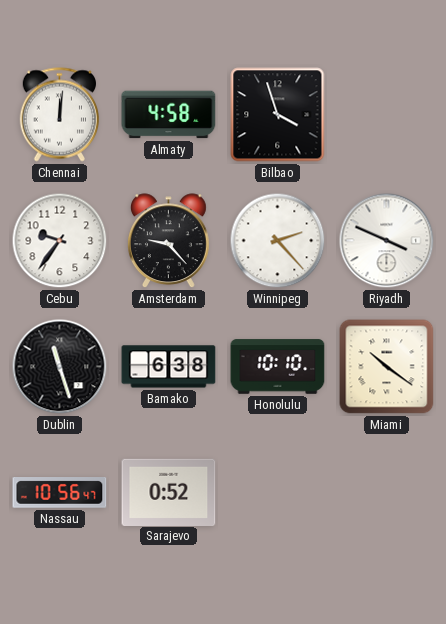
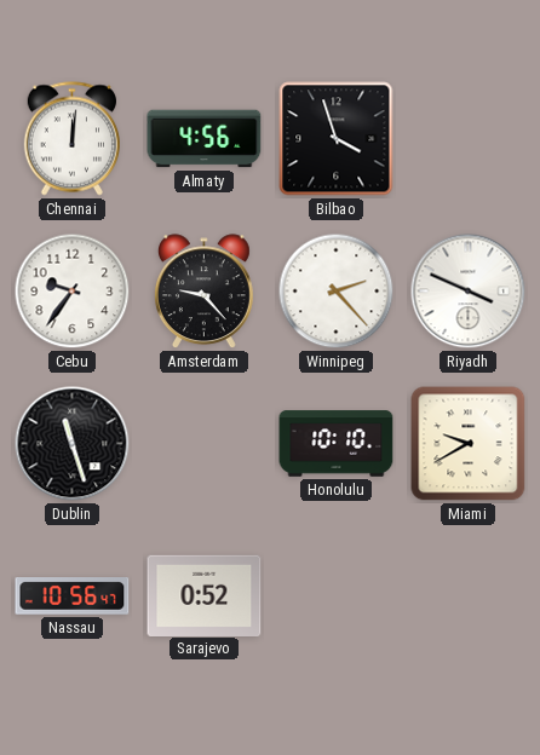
Almaty: 4:58 -> 4:56 (205, 139)
Bamako: 6:38 -> none (169, 367)
Miami: 10:21 -> 9:40 (469, 444)
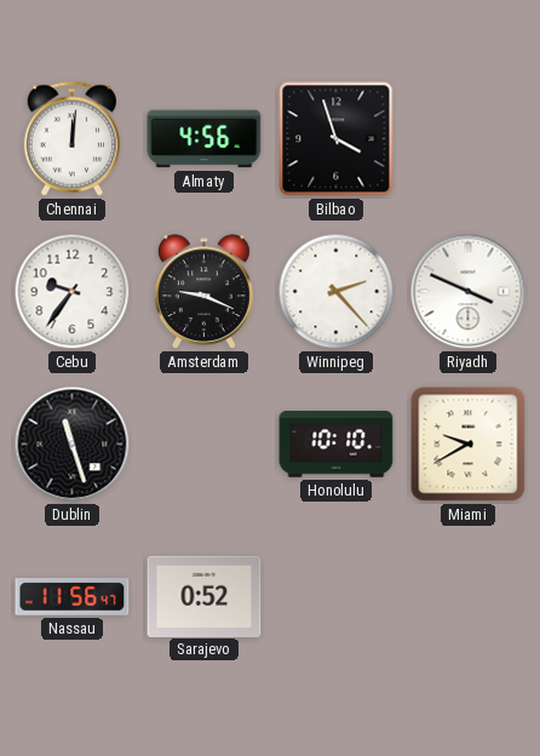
Amsterdam: 9:23 -> 9:19 (203, 292)
Nassau: 10:56 -> 11:56 (73, 597)
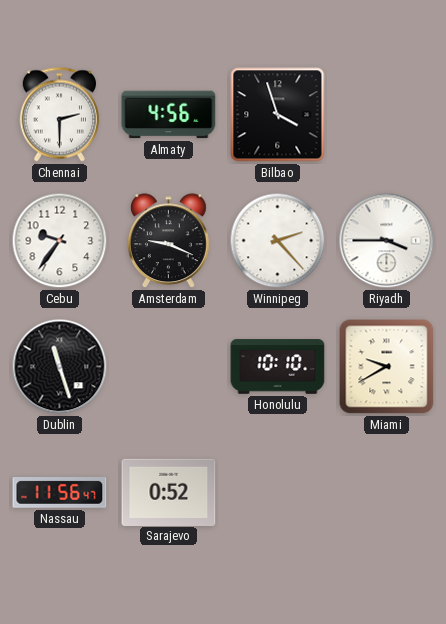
Chennai: 12:01 -> 2:30 (59, 115)
Riyadh: 3:49 -> 3:45 (387, 241)
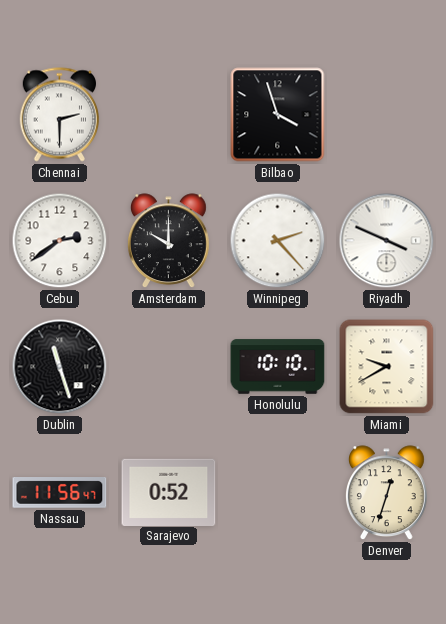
Almaty: 4:56 -> none (169, 115)
Cebu: 9:36 -> 2:39 (60, 241)
Amsterdam: 9:19 -> 10:00 (168, 241)
Riyadh: 3:45 -> 3:49 (387, 241)
Denver: none -> 12:33 (386, 493)
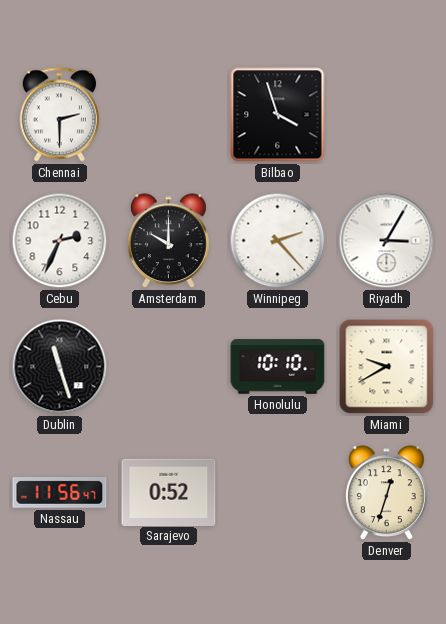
Cebu: 2:39 -> 2:34 (60, 241)
Riyadh: 3:49 -> 3:05 (387, 241)
